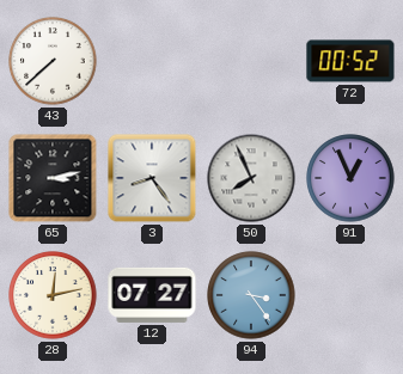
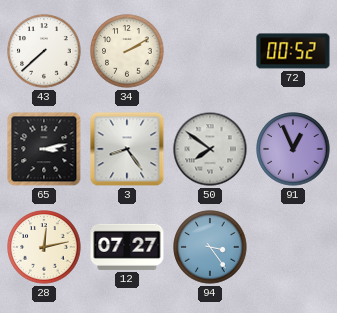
34: none -> 2:10 (127, 51)
50: 7:56 -> 7:51 (210, 149)
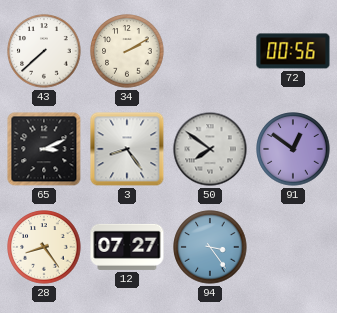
72: 00:52 -> 00:56 (293, 51)
65: 3:13 -> 3:11 (44, 149)
91: 12:56 -> 12:51 (293, 149)
28: 12:13 -> 8:24 (44, 247)
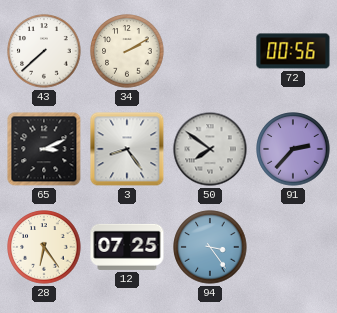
91: 12:51 -> 2:37 (293, 149)
28: 8:24 -> 6:24 (44, 247)
12: 07:27 -> 07:25 (127, 247)
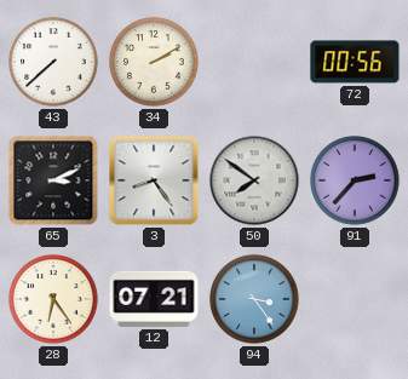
12: 07:25 -> 07:21 (154, 299)
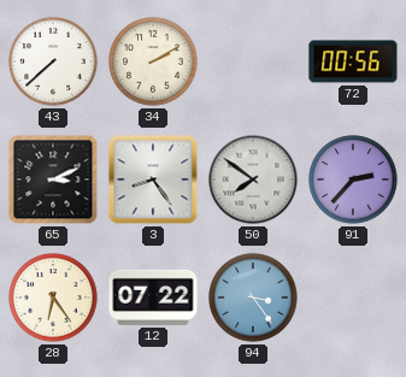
12: 07:21 -> 07:22 (153, 298)
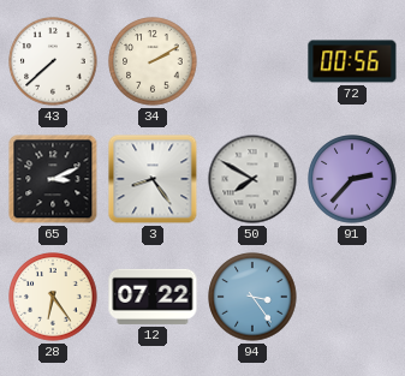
50: 7:51 -> 7:50 (252, 179)
